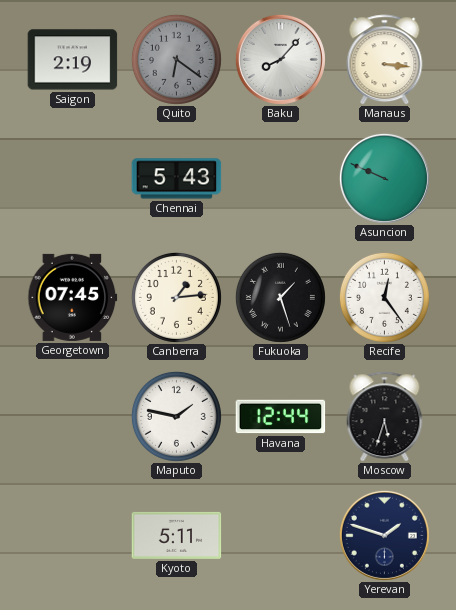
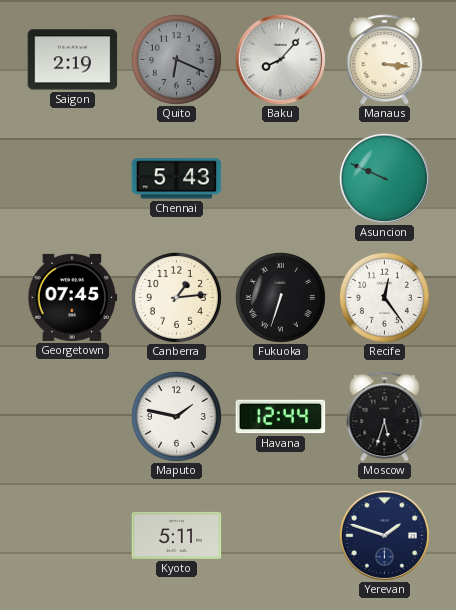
Quito: 6:21 -> 6:19 (176, 59)
Fukuoka: 1:27 -> 6:33 (280, 297)
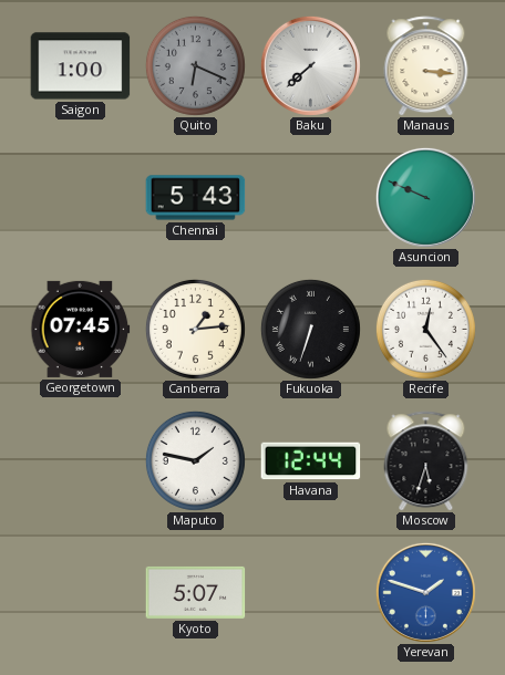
Saigon: 2:19 -> 1:00 (81, 66)
Baku: 8:07 -> 7:38 (310, 65)
Kyoto: 5:11 -> 5:07 (196, 592)
Yerevan dial: navy -> blue (425, 592)
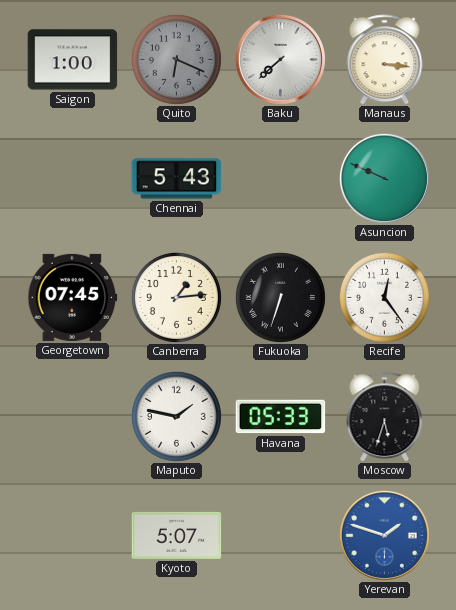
Havana: 12:44 -> 05:33 (281, 417)
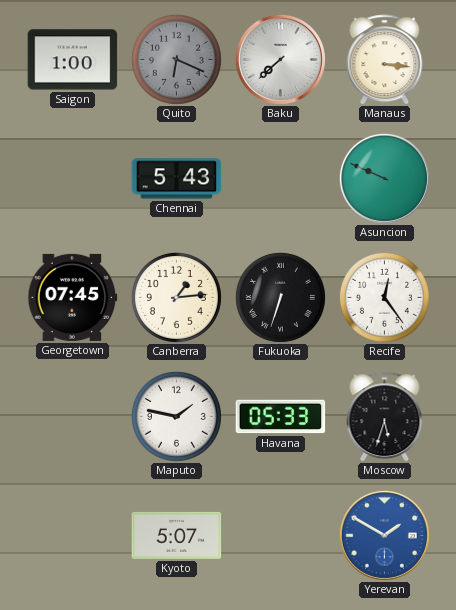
Yerevan: 1:48 -> 1:50 (384, 535)
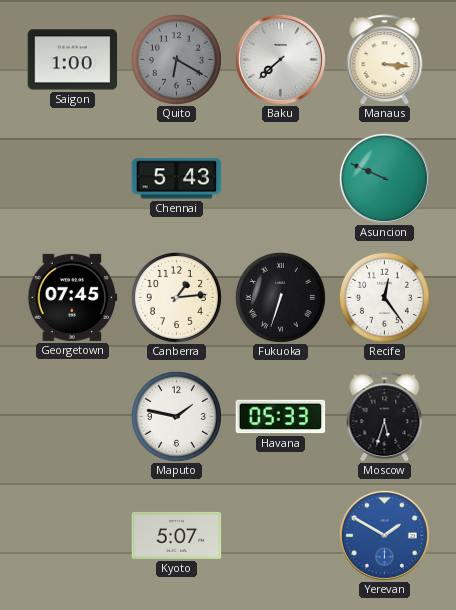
Quito: 6:19 -> 6:20 (176, 59)
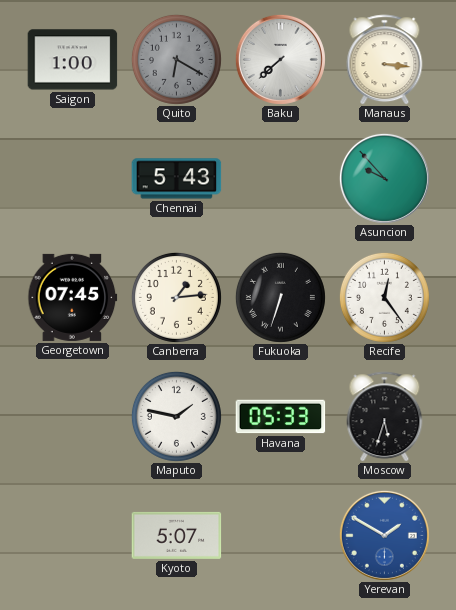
Asuncion: 9:49 -> 9:53 (384, 178)
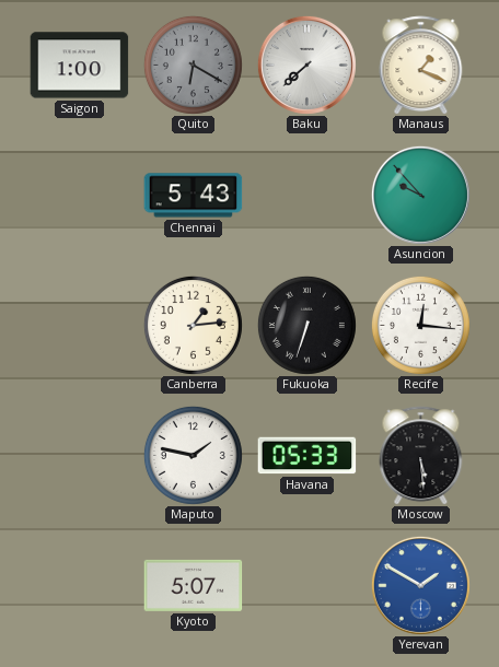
Manaus: 3:16 -> 1:19 (421, 66)
Georgetown: 07:45 -> none (73, 297)
Recife: 12:24 -> 12:16 (420, 325)
Moscow: 5:33 -> 5:29 (421, 456)
